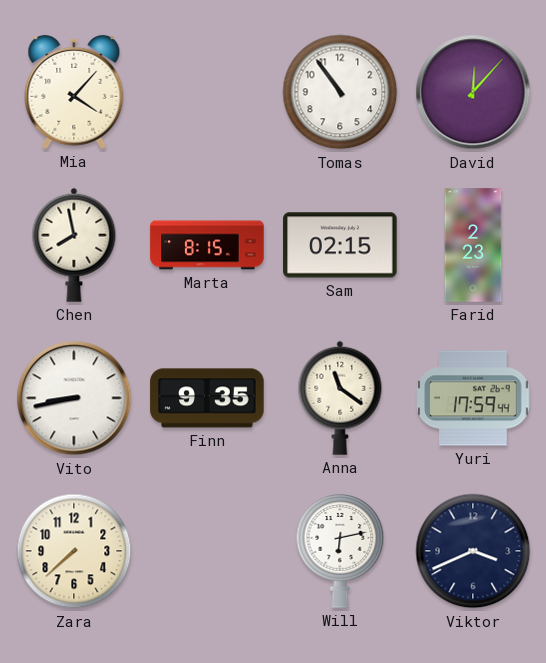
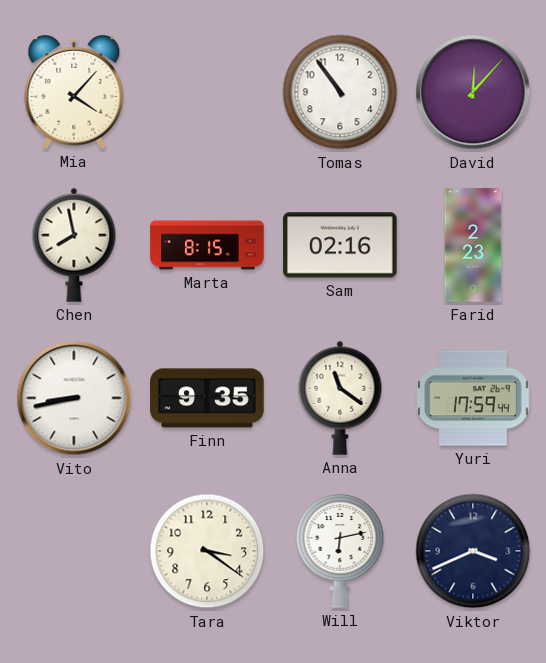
Sam: 02:15 -> 02:16 (340, 245)
Zara: 7:38 -> none (74, 551)
Tara: none -> 3:21 (207, 551)
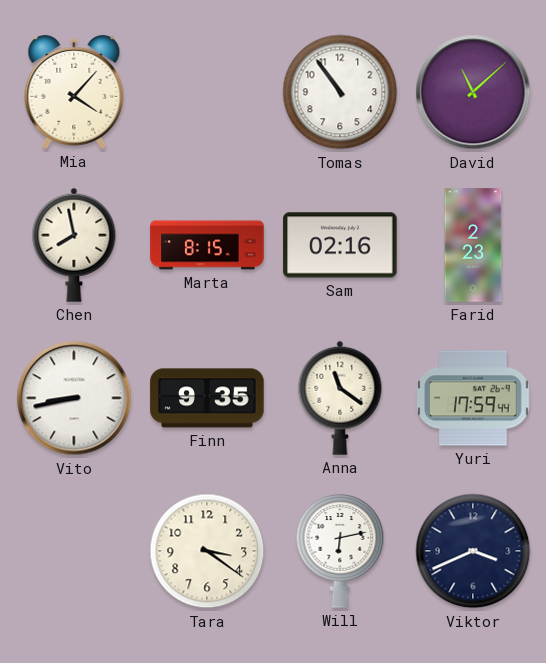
David: 12:07 -> 11:08 (473, 92)
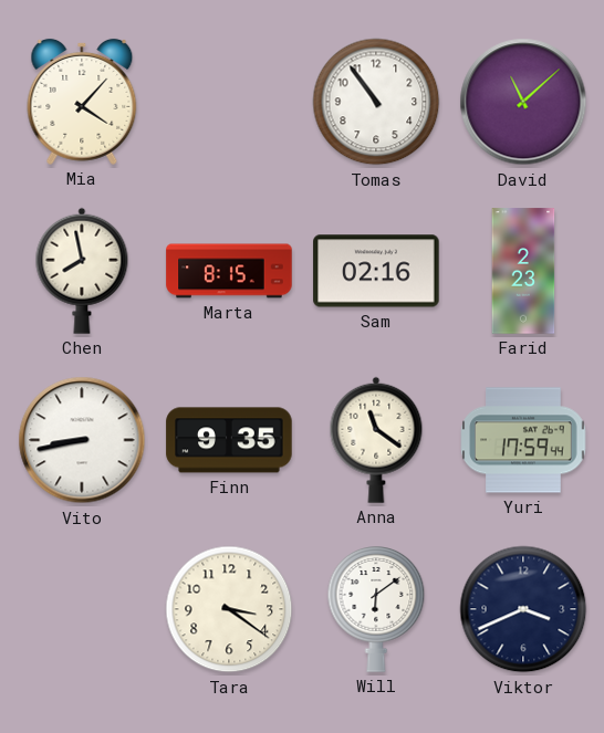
Will: 6:13 -> 6:09 (376, 610)
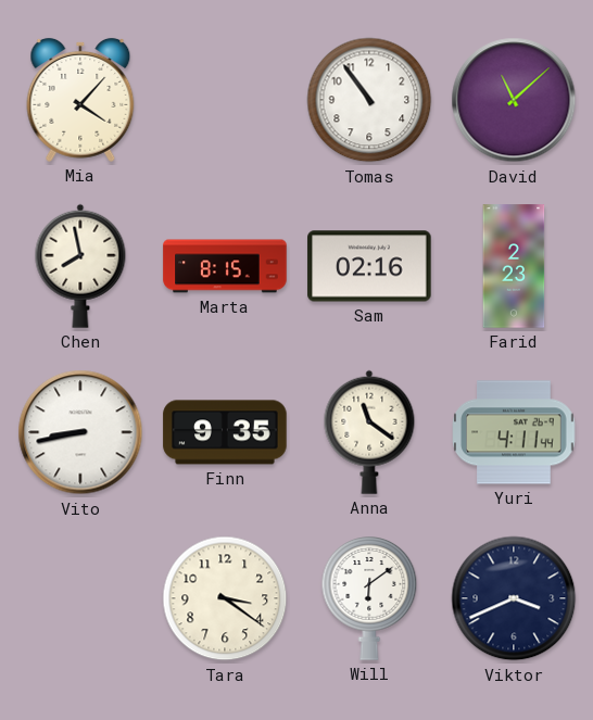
Yuri: 17:59 -> 4:11 (514, 432)
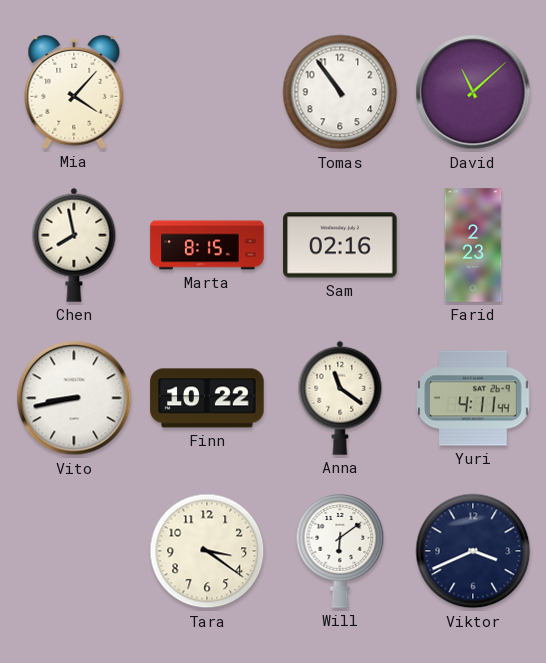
Finn: 9:35 -> 10:22 (207, 398)
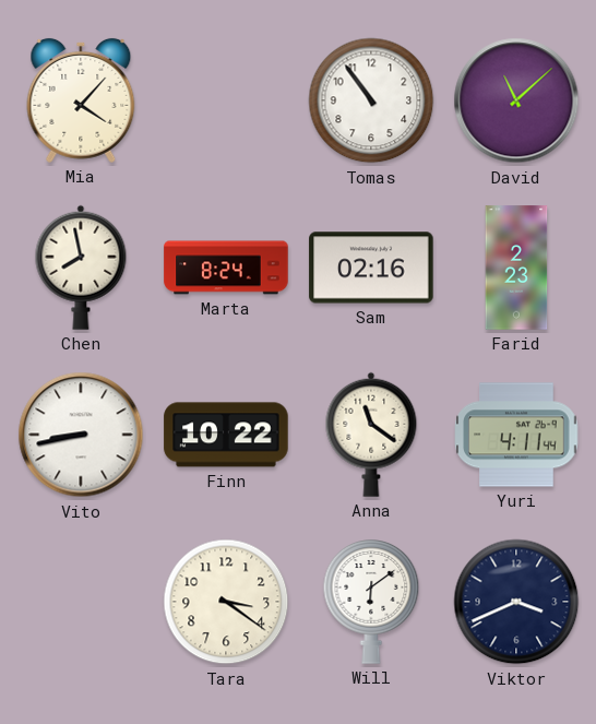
Marta: 8:15 -> 8:24 (226, 268)
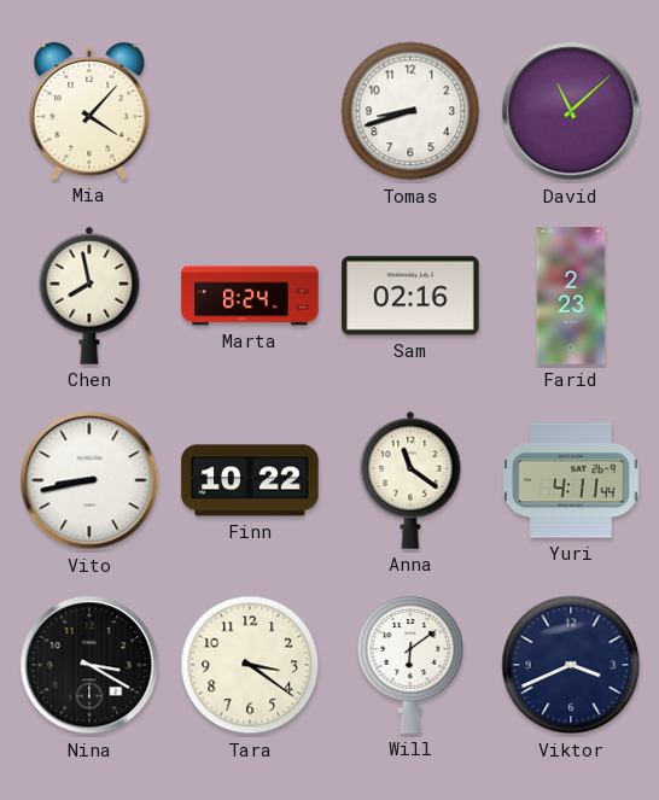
Tomas: 10:54 -> 8:42 (410, 111)
Nina: none -> 3:20 (89, 665)
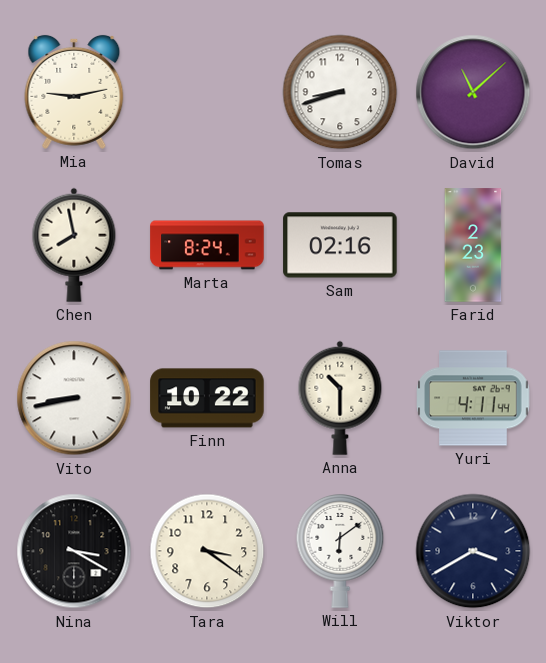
Mia: 4:07 -> 9:13 (74, 92)
Anna: 11:21 -> 10:30 (340, 398)
Viktor: 3:41 -> 3:40 (473, 551)
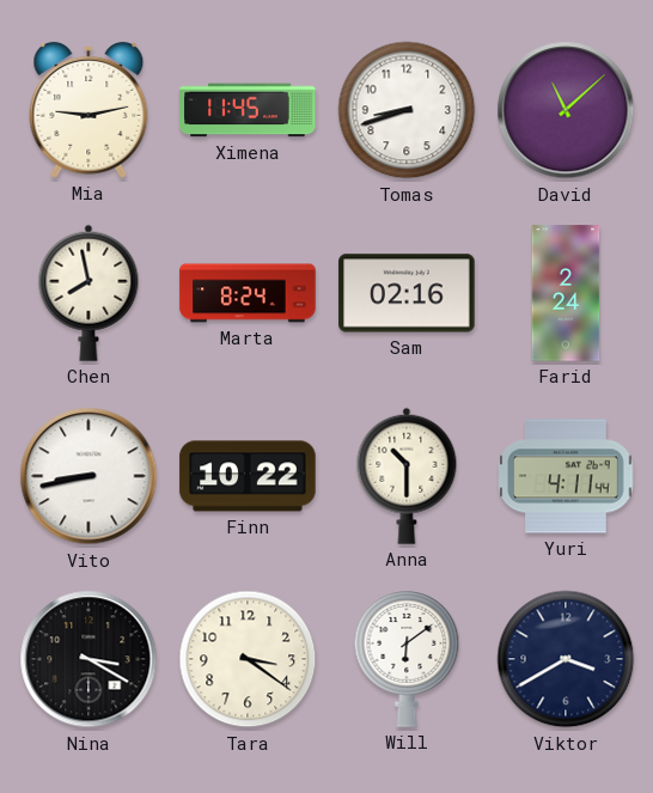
Ximena: none -> 11:45 (248, 110)
Farid: 2:23 -> 2:24 (566, 293)
